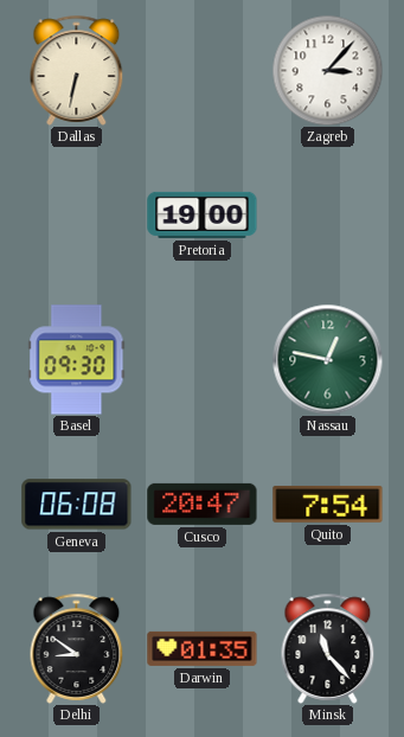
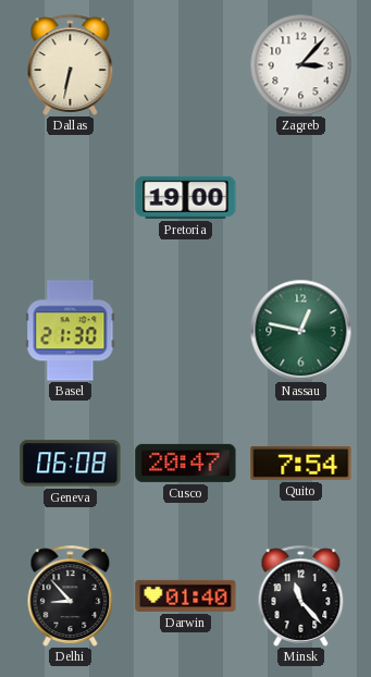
Basel: 09:30 -> 21:30 (71, 331)
Delhi: 8:51 -> 8:53 (71, 595)
Darwin: 01:35 -> 01:40 (186, 595)
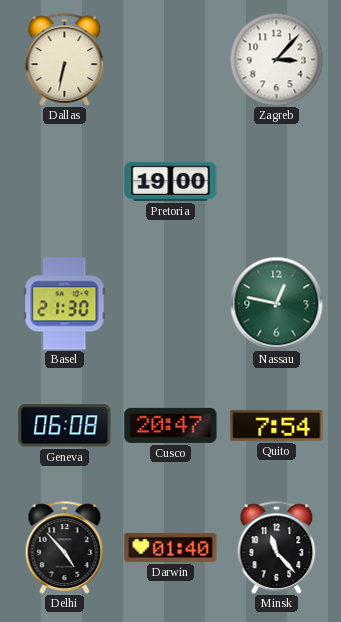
Delhi: 8:53 -> 4:53 (65, 547)
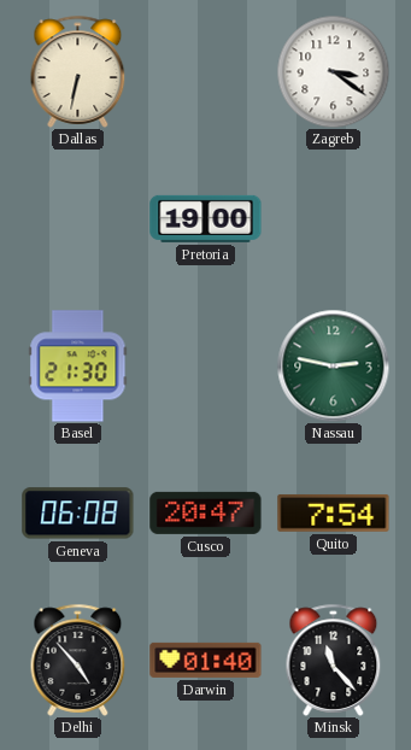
Zagreb: 3:07 -> 3:21 (333, 71)
Nassau: 12:47 -> 2:47 (333, 365)
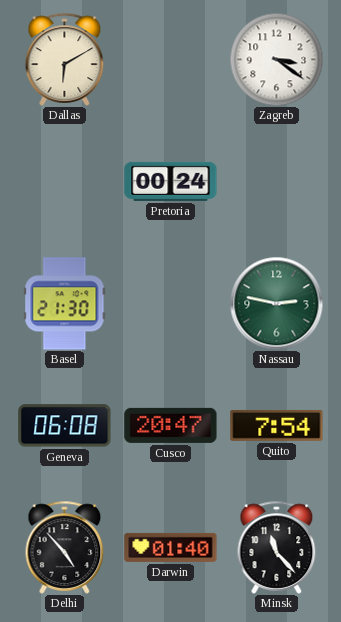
Dallas: 6:32 -> 6:10 (65, 59)
Pretoria: 19:00 -> 00:24 (171, 181)
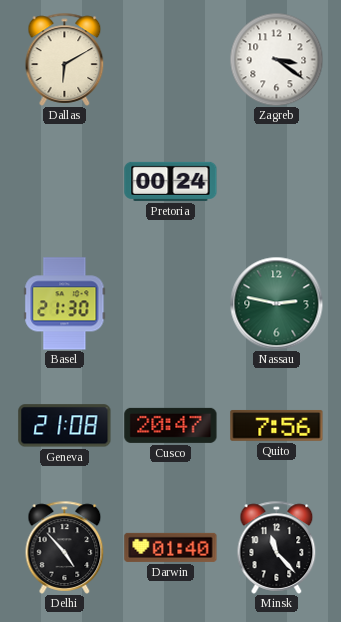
Geneva: 06:08 -> 21:08 (65, 426)
Quito: 7:54 -> 7:56 (277, 425)
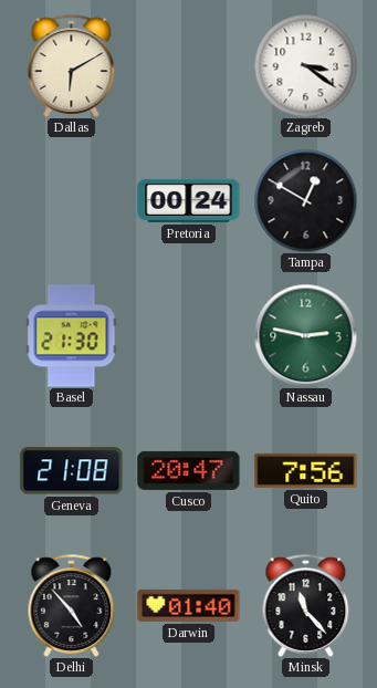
Tampa: none -> 12:50 (305, 200)
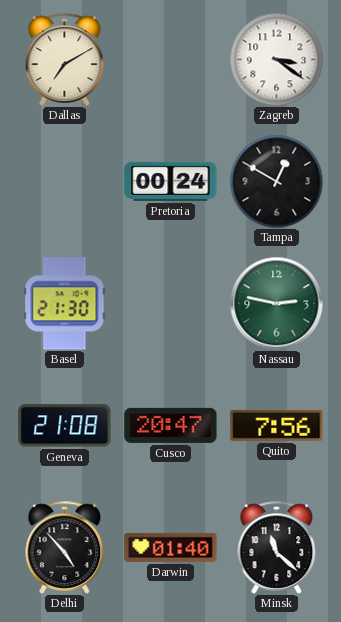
Dallas: 6:10 -> 7:10 (65, 59)
Minsk: 11:23 -> 11:22 (277, 547)
